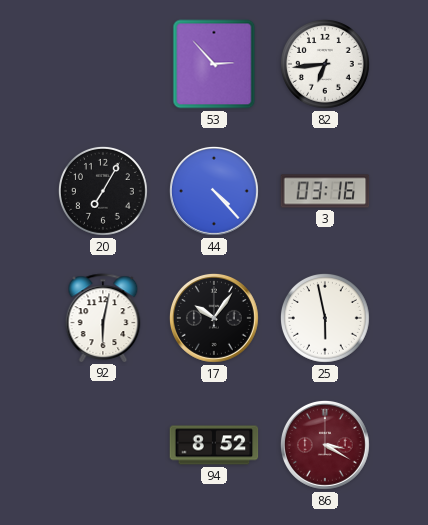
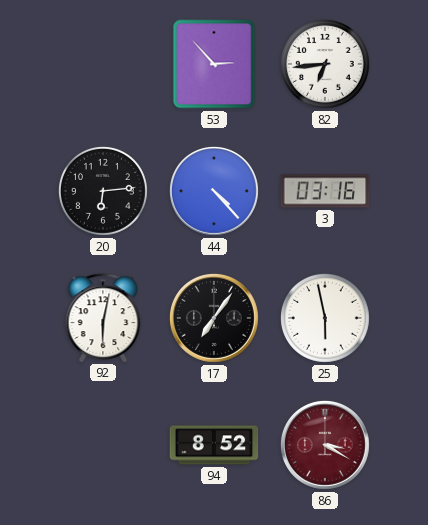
20: 7:05 -> 6:14 (103, 191)
17: 10:06 -> 7:06 (214, 318)
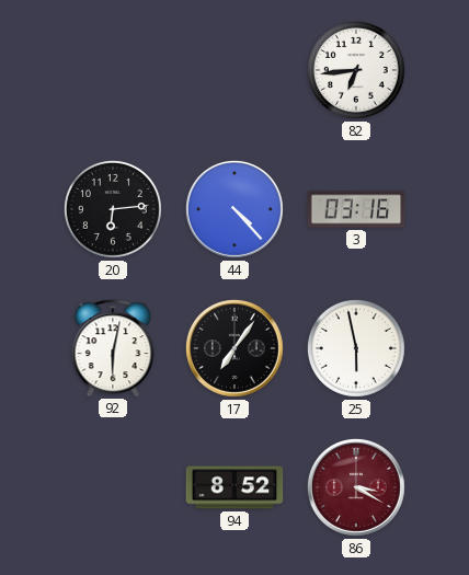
53: 2:53 -> none (214, 64)
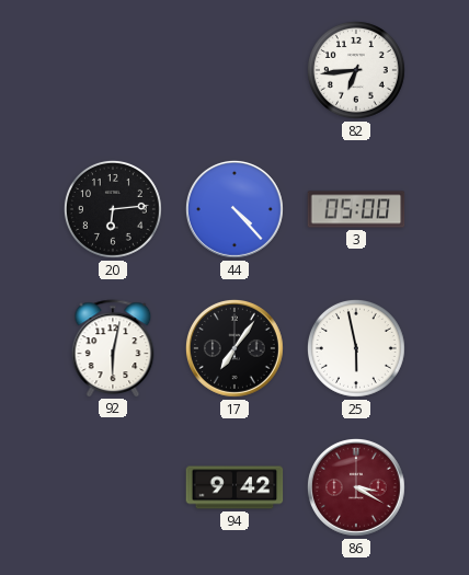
3: 03:16 -> 05:00 (356, 209)
94: 8:52 -> 9:42 (234, 487)
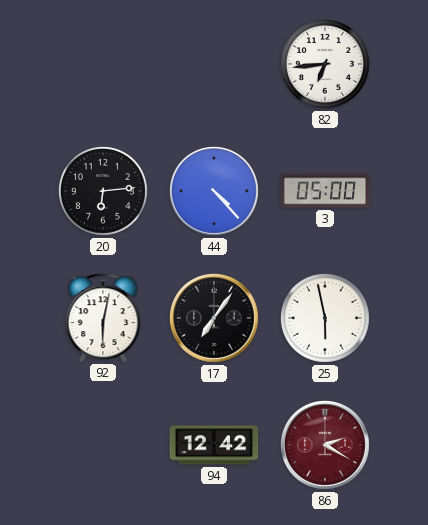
94: 9:42 -> 12:42 (214, 445)
86: 3:20 -> 2:20 (325, 445)
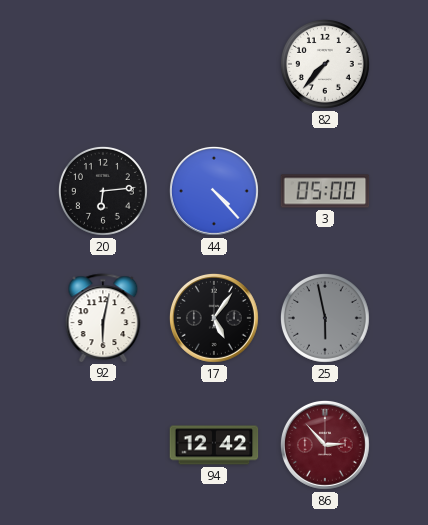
82: 6:44 -> 7:37 (325, 64)
17: 7:06 -> 5:06 (214, 318)
25 dial: white -> grey (325, 318)
86: 2:20 -> 2:53 (325, 445)
